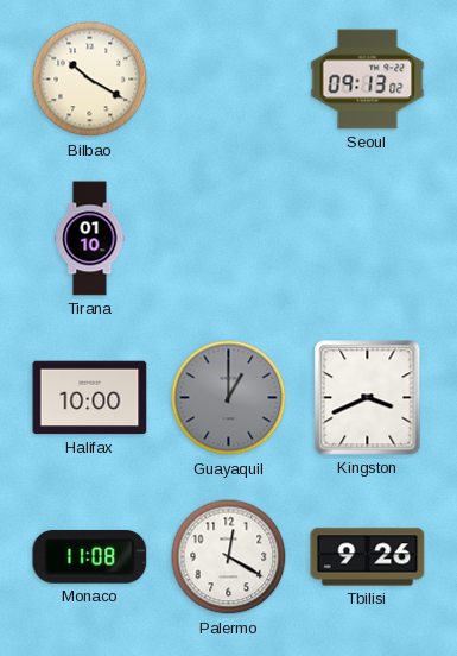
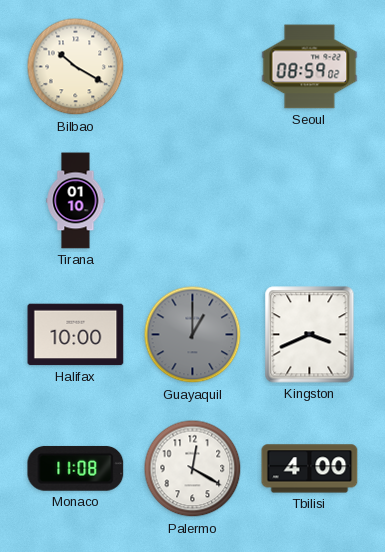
Seoul: 09:13 -> 08:59 (310, 67)
Tbilisi: 9:26 -> 4:00 (310, 469)
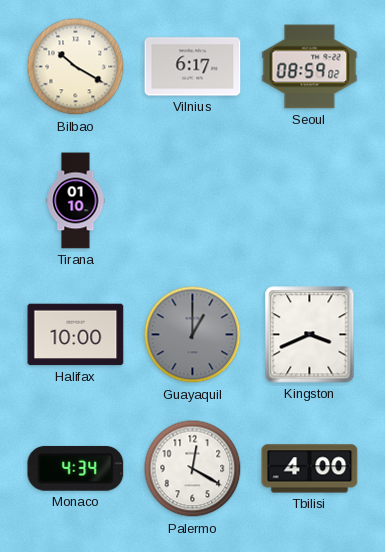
Vilnius: none -> 6:17 (193, 67)
Monaco: 11:08 -> 4:34 (76, 468)
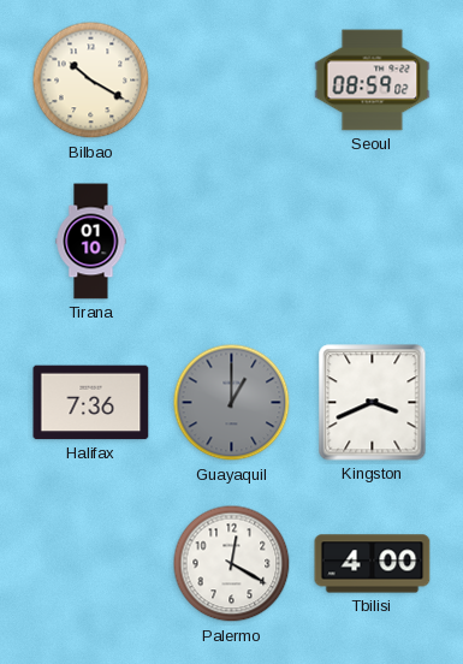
Vilnius: 6:17 -> none (193, 67)
Halifax: 10:00 -> 7:36 (91, 403)
Monaco: 4:34 -> none (76, 468)
